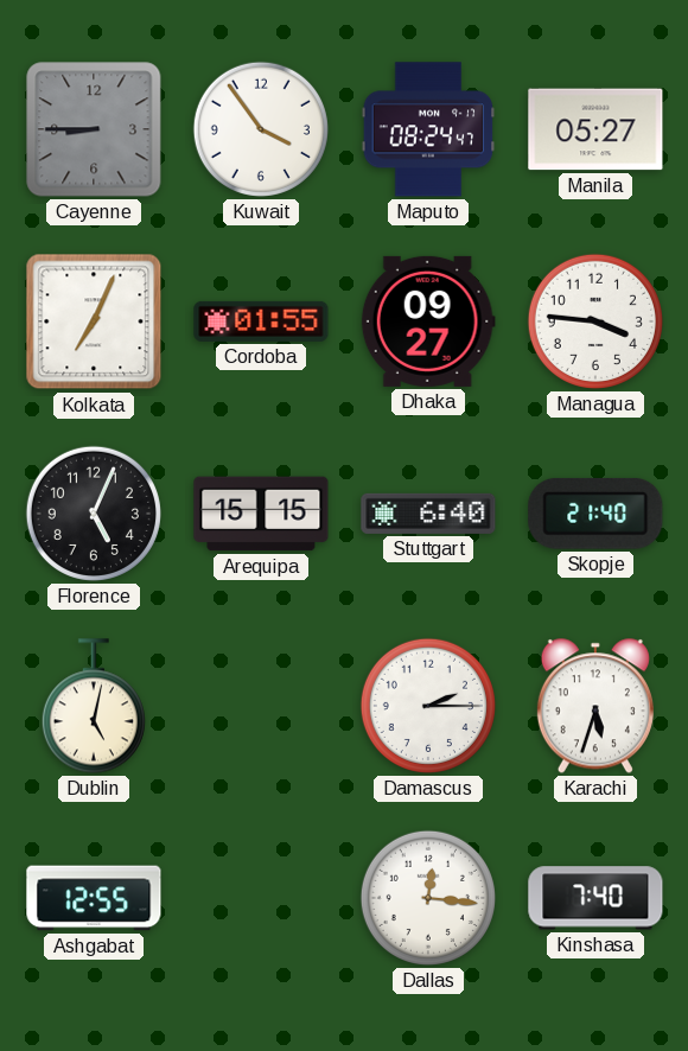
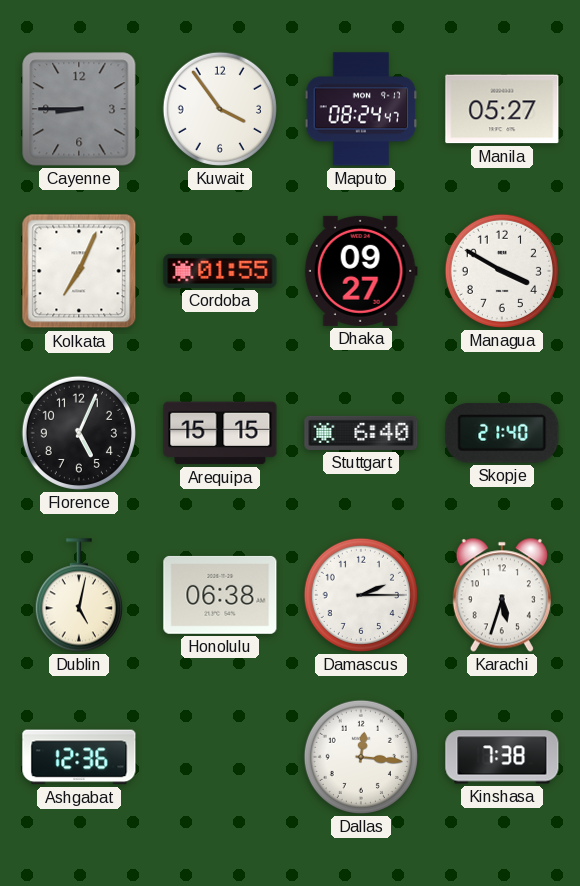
Managua: 3:46 -> 3:50 (502, 271)
Honolulu: none -> 06:38 (220, 595)
Ashgabat: 12:55 -> 12:36 (79, 757)
Kinshasa: 7:40 -> 7:38 (502, 757)
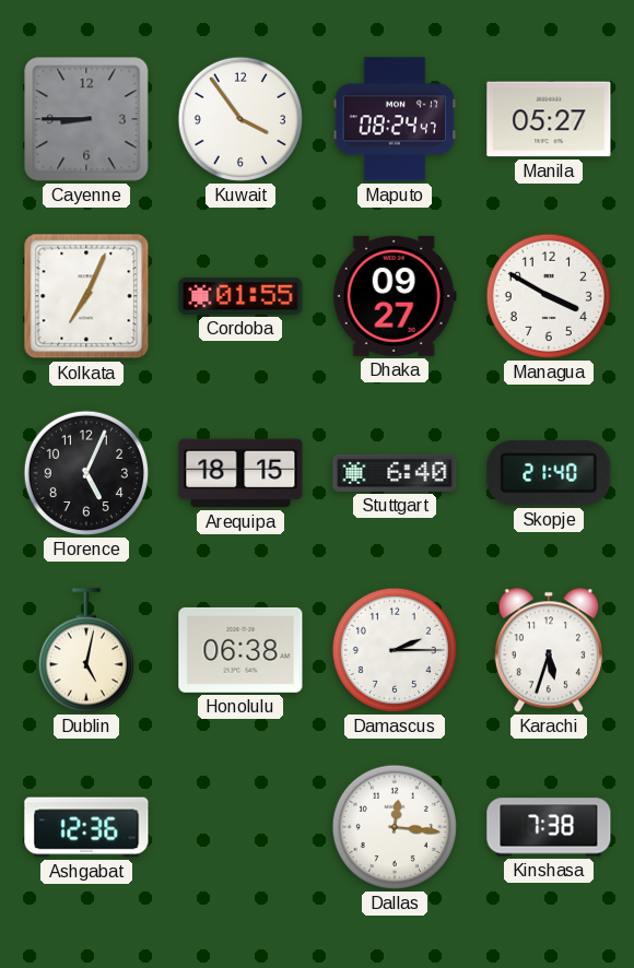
Arequipa: 15:15 -> 18:15 (240, 473)
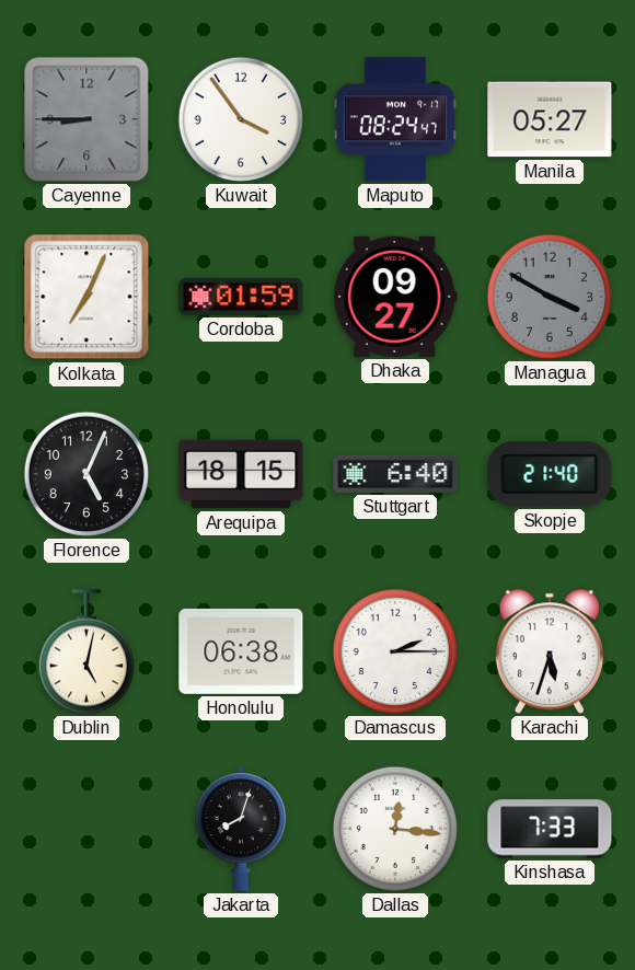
Cordoba: 01:55 -> 01:59 (241, 297)
Managua dial: white -> grey (550, 297)
Ashgabat: 12:36 -> none (86, 827)
Jakarta: none -> 8:03 (241, 829)
Kinshasa: 7:38 -> 7:33 (550, 829)
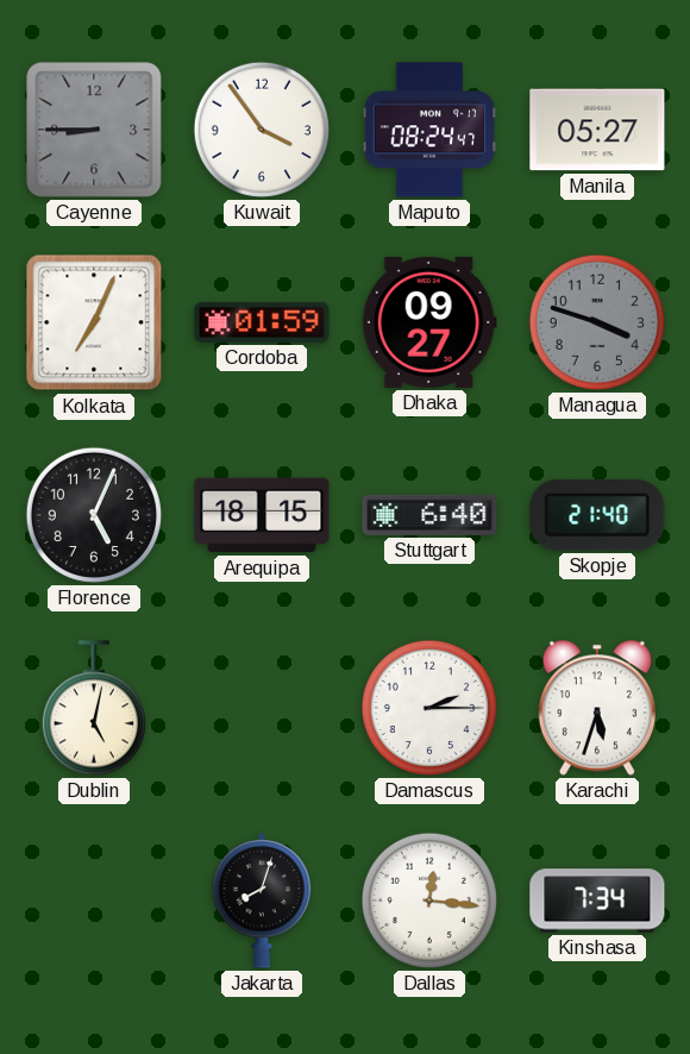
Managua: 3:50 -> 3:48 (597, 322)
Honolulu: 06:38 -> none (241, 651)
Kinshasa: 7:33 -> 7:34 (597, 901)
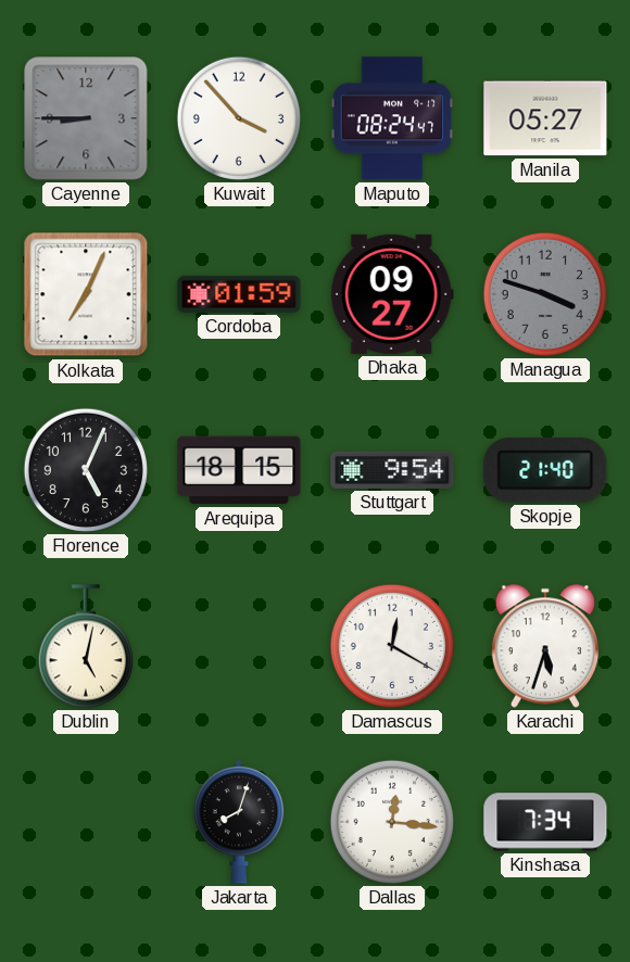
Kuwait: 3:54 -> 3:53 (239, 118)
Stuttgart: 6:40 -> 9:54 (392, 470)
Damascus: 2:15 -> 12:20 (392, 646)
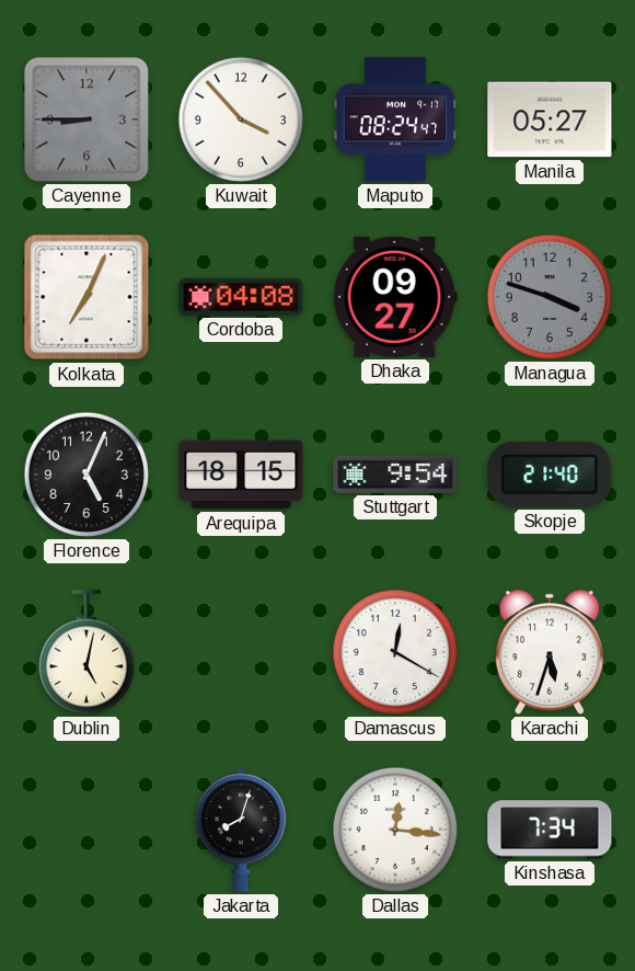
Cordoba: 01:59 -> 04:08 (241, 297)
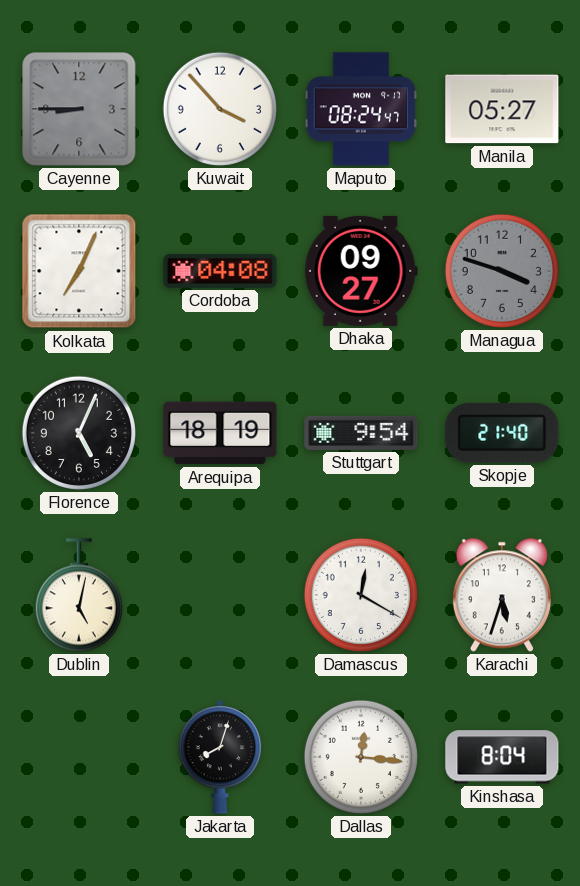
Arequipa: 18:15 -> 18:19 (220, 433)
Kinshasa: 7:34 -> 8:04 (502, 757)
